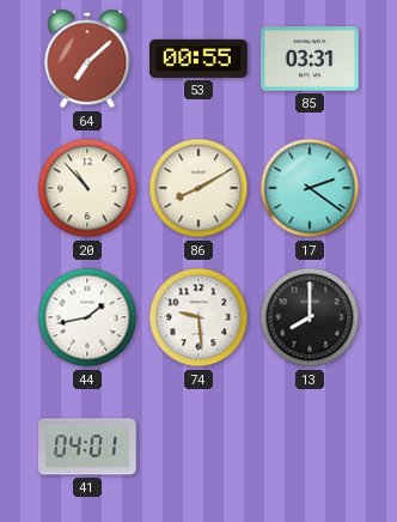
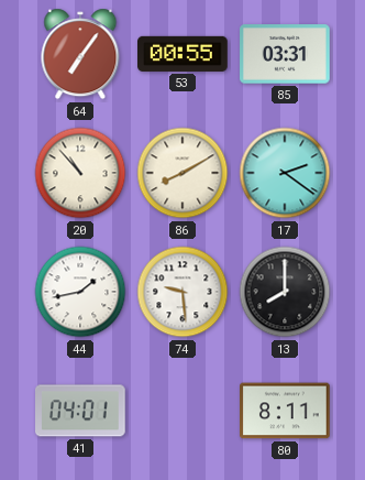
64: 7:08 -> 7:06 (80, 54)
80: none -> 8:11 (286, 411)
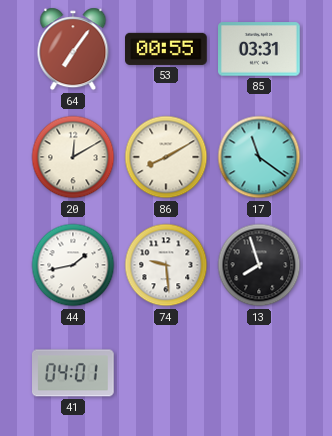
20: 10:53 -> 12:10 (73, 157)
17: 2:21 -> 11:21 (259, 157)
13: 8:00 -> 7:57 (259, 265)
80: 8:11 -> none (286, 411)
